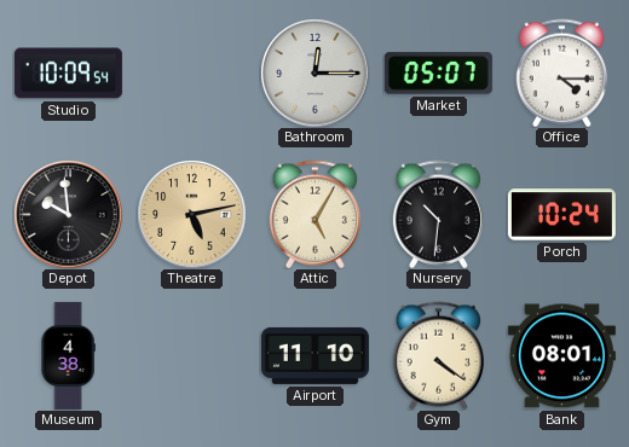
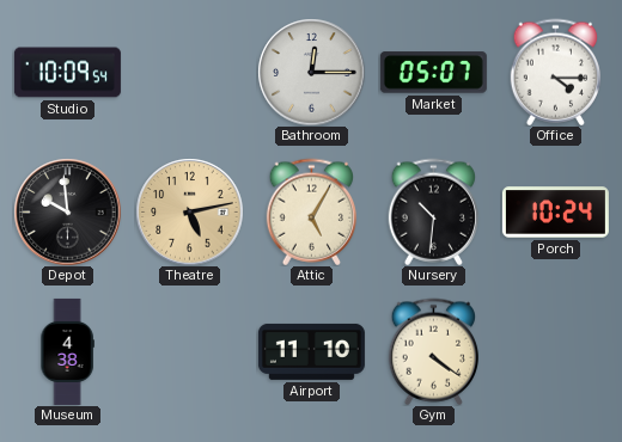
Bank: 08:01 -> none (561, 356)
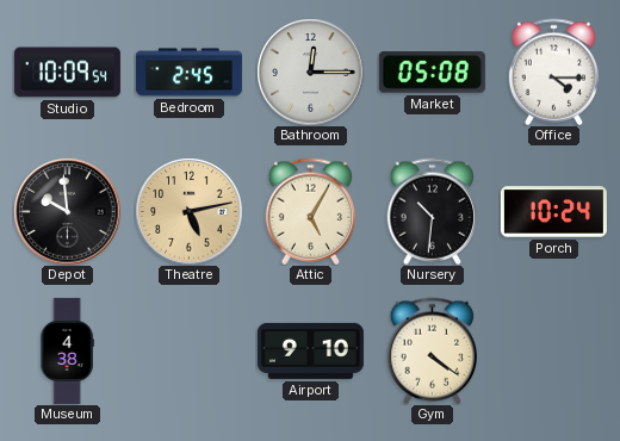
Bedroom: none -> 2:45 (188, 73)
Market: 05:07 -> 05:08 (432, 73)
Airport: 11:10 -> 9:10 (310, 350)
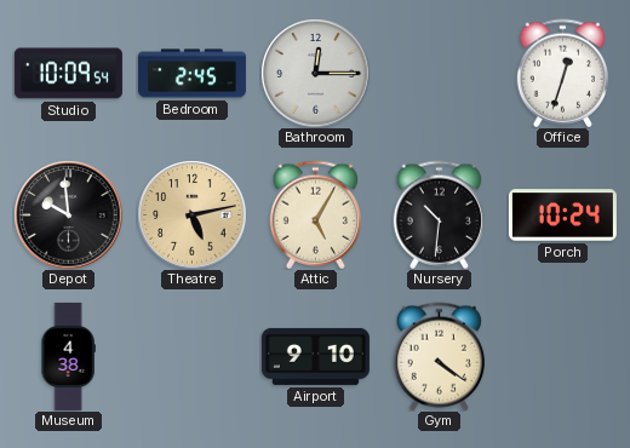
Market: 05:08 -> none (432, 73)
Office: 4:15 -> 12:33 (562, 73)
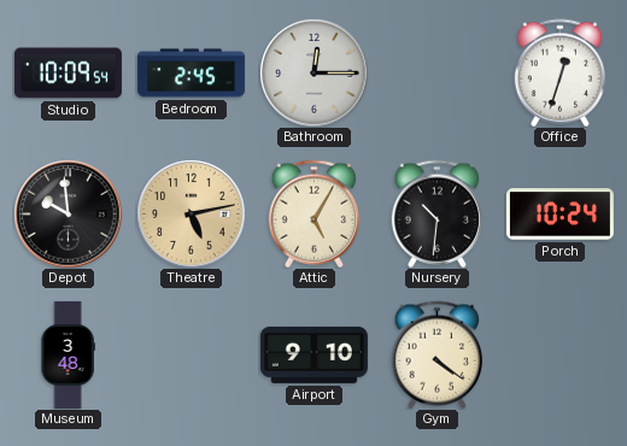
Museum: 4:38 -> 3:48 (68, 354)
